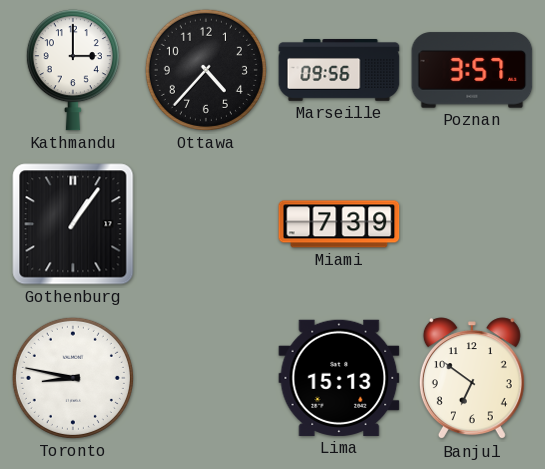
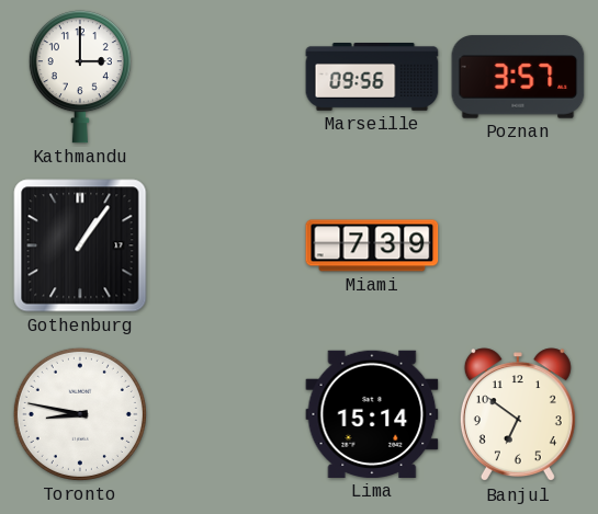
Ottawa: 4:37 -> none (206, 70)
Lima: 15:13 -> 15:14 (372, 414)
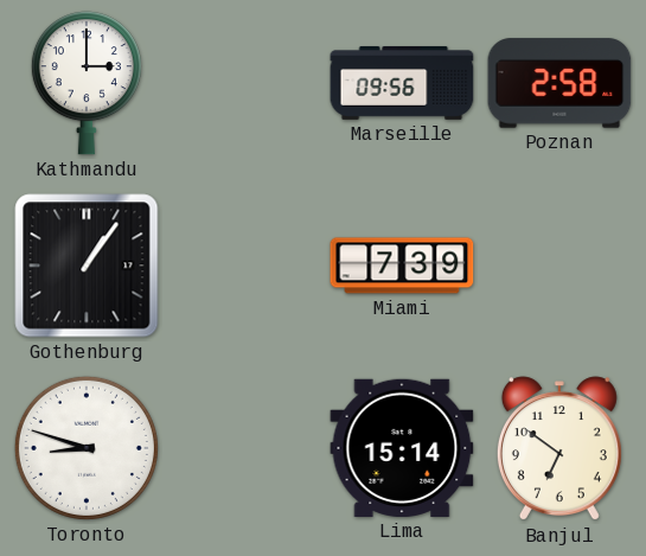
Poznan: 3:57 -> 2:58 (559, 83)
Toronto: 8:47 -> 8:48 (87, 448)
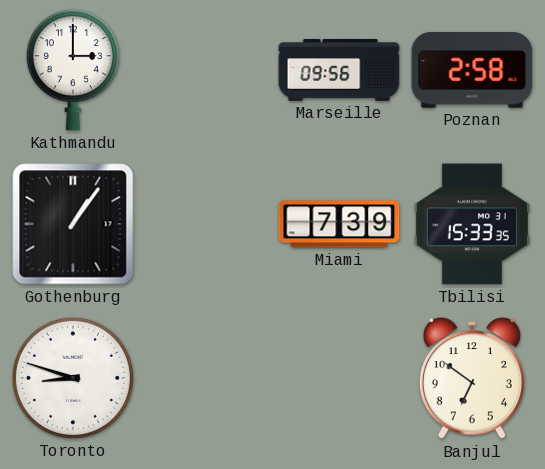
Tbilisi: none -> 15:33 (472, 224)
Lima: 15:14 -> none (402, 448)
